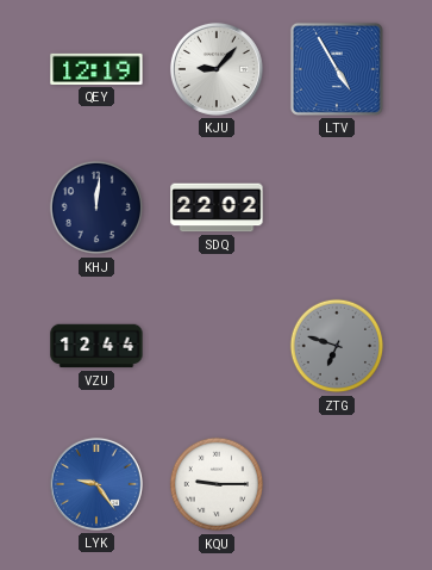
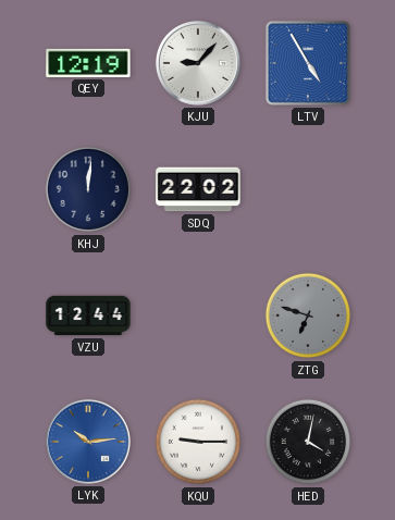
LYK: 9:24 -> 10:14 (88, 442)
HED: none -> 4:02 (308, 442)
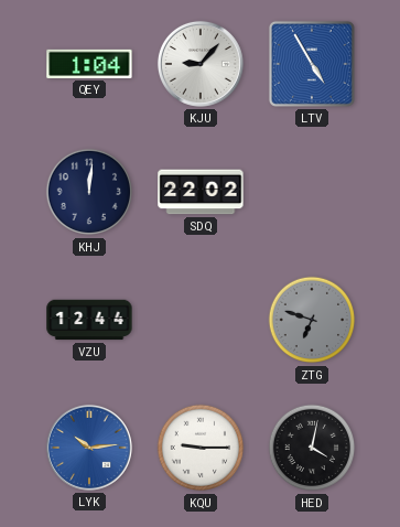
QEY: 12:19 -> 1:04 (89, 64)
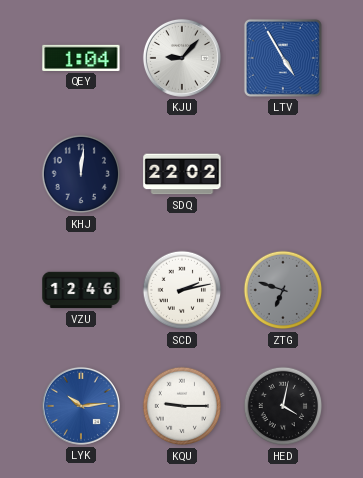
VZU: 12:44 -> 12:46 (81, 290)
SCD: none -> 2:13 (182, 290)
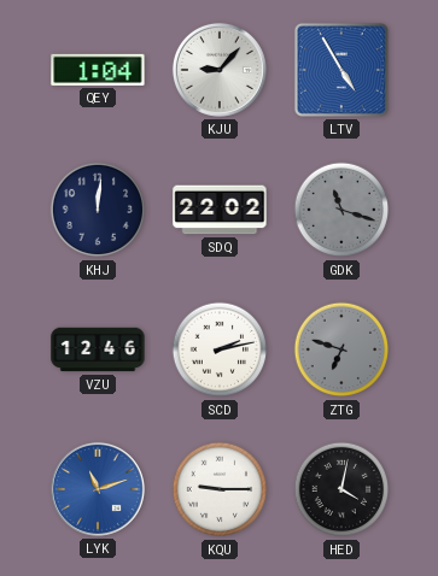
GDK: none -> 11:18 (341, 210)
LYK: 10:14 -> 11:12 (98, 489)
